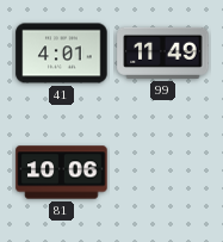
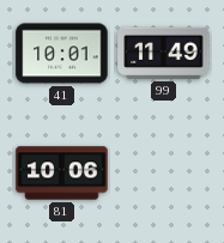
41: 4:01 -> 10:01 (62, 54)
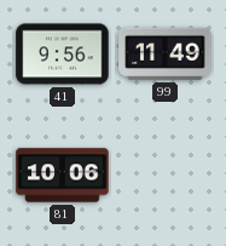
41: 10:01 -> 9:56 (63, 55)
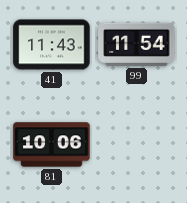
41: 9:56 -> 11:43 (52, 45)
99: 11:49 -> 11:54 (137, 44)
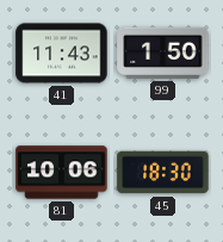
99: 11:54 -> 1:50 (163, 52)
45: none -> 18:30 (163, 173)
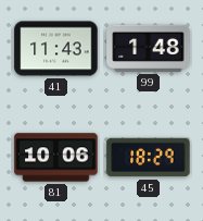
99: 1:50 -> 1:48 (149, 48)
45: 18:30 -> 18:29 (149, 158)
